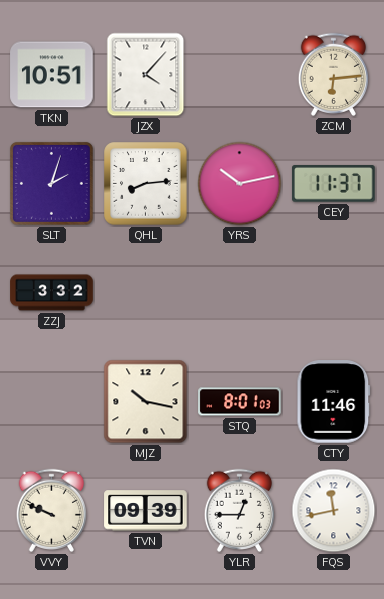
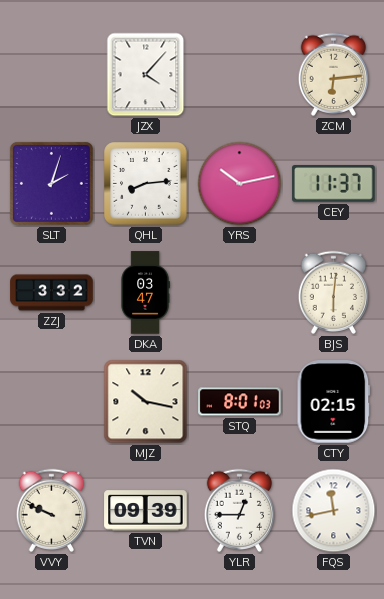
TKN: 10:51 -> none (52, 75)
DKA: none -> 03:47 (145, 293)
BJS: none -> 6:01 (333, 292)
CTY: 11:46 -> 02:15 (334, 402)
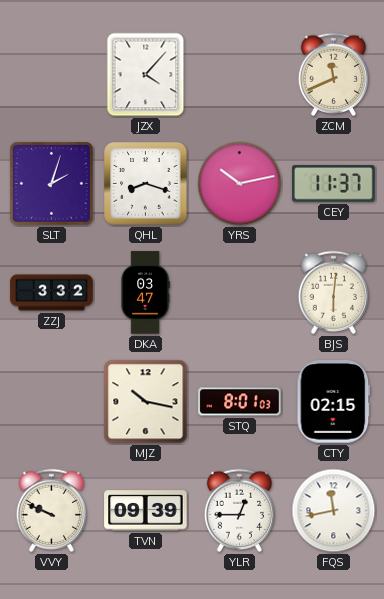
ZCM: 6:14 -> 11:41 (333, 74)
QHL: 8:14 -> 8:18 (146, 184)
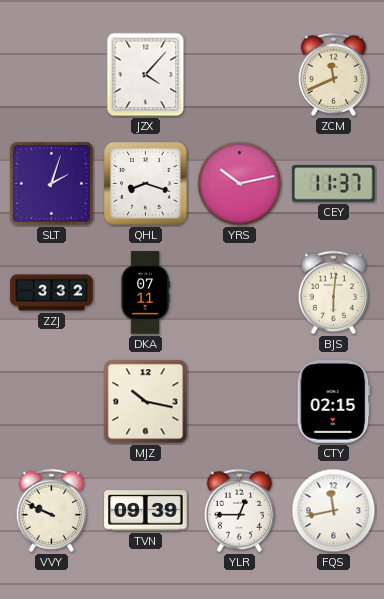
DKA: 03:47 -> 07:11 (145, 293)
STQ: 8:01 -> none (240, 402)
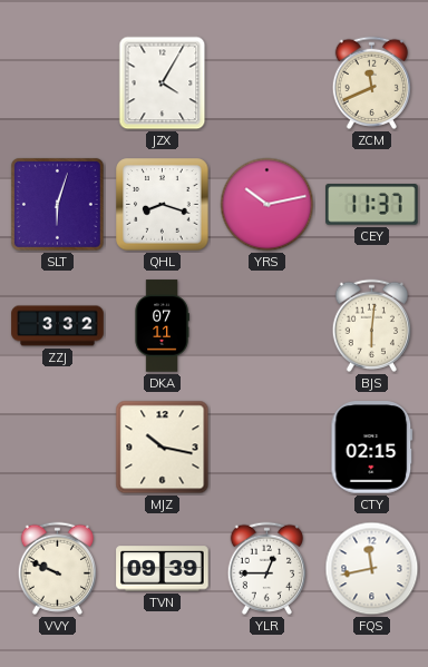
JZX: 4:07 -> 4:05 (163, 84)
SLT: 2:03 -> 6:03 (57, 204)
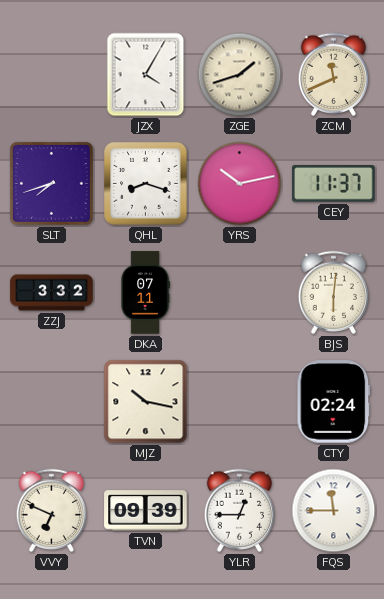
ZGE: none -> 1:42 (240, 75)
SLT: 6:03 -> 7:42 (51, 183)
CTY: 02:15 -> 02:24 (334, 402)
VVY: 9:49 -> 6:49 (51, 510)
FQS: 11:43 -> 11:45 (334, 511)
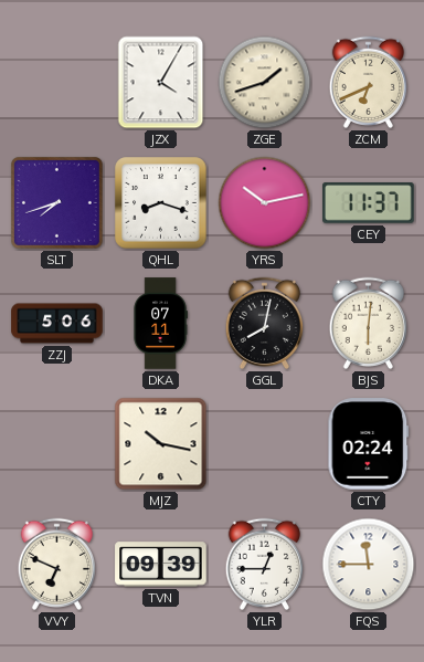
ZCM: 11:41 -> 6:41 (368, 82)
ZZJ: 3:32 -> 5:06 (57, 324)
GGL: none -> 8:02 (264, 323)
